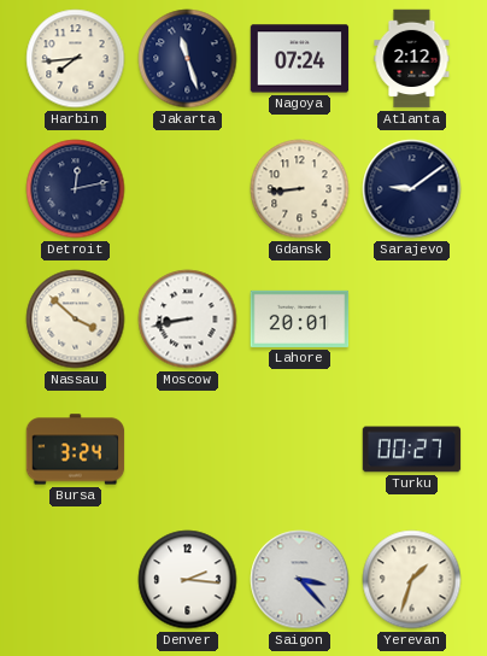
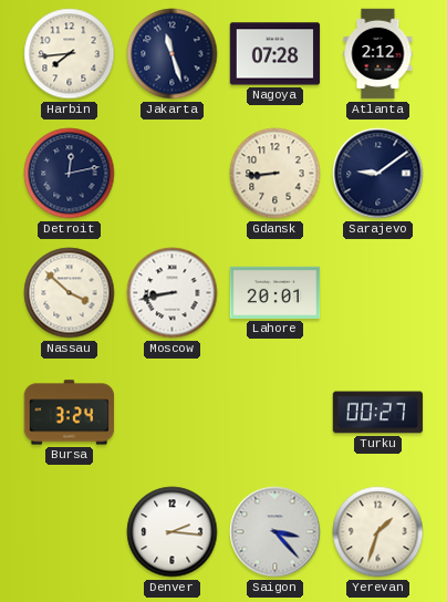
Nagoya: 07:24 -> 07:28 (276, 54)
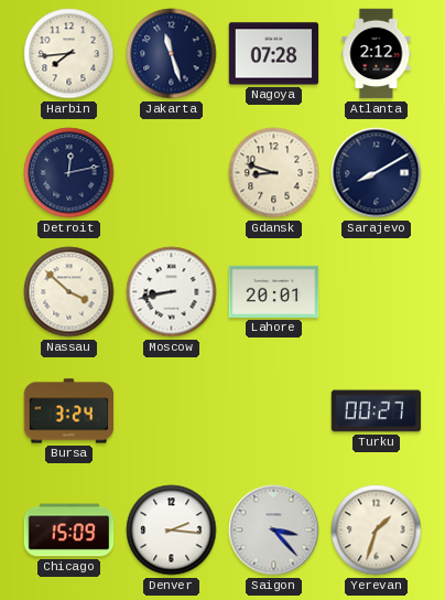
Gdansk: 8:44 -> 8:48 (274, 173)
Sarajevo: 9:09 -> 8:10 (377, 173)
Chicago: none -> 15:09 (69, 531)
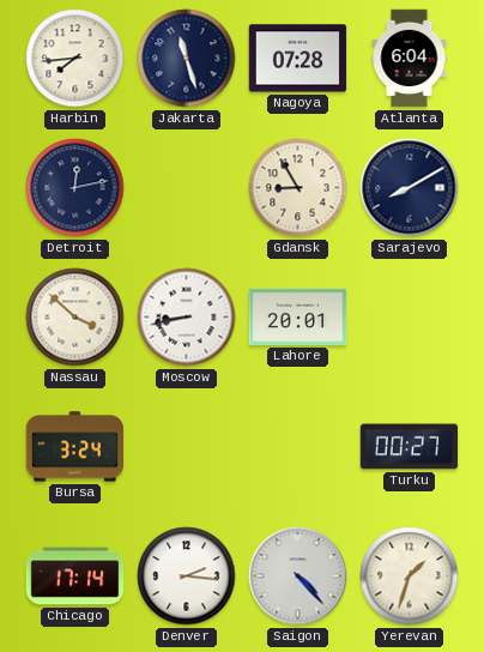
Atlanta: 2:12 -> 6:04 (410, 59)
Gdansk: 8:48 -> 8:55 (298, 188)
Chicago: 15:09 -> 17:14 (75, 576)
Saigon: 3:23 -> 4:23 (298, 576)
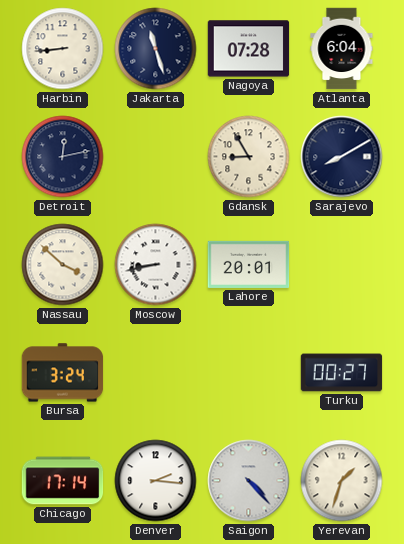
Harbin: 7:44 -> 8:44 (63, 49)
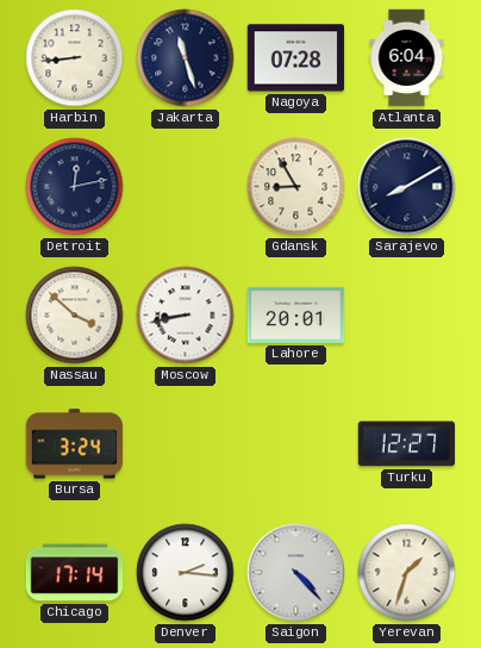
Turku: 00:27 -> 12:27 (407, 444)
